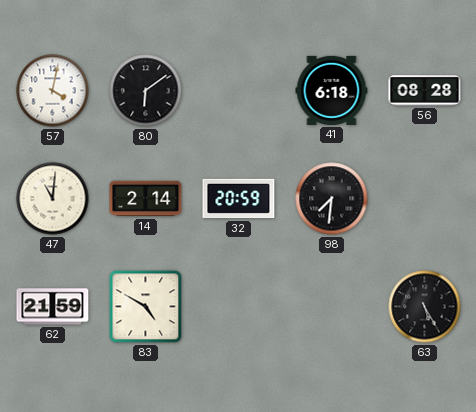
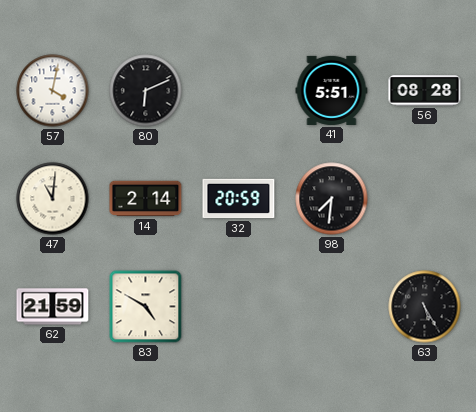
80: 6:09 -> 6:11 (146, 91)
41: 6:18 -> 5:51 (332, 90)
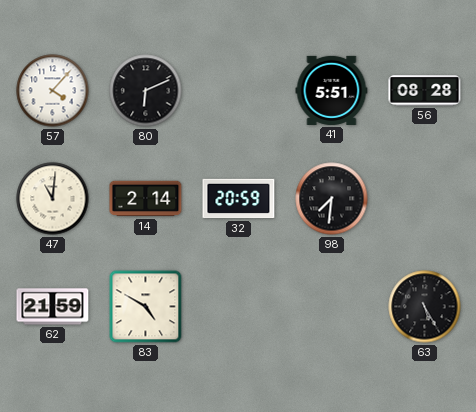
57: 4:02 -> 4:07 (53, 91)
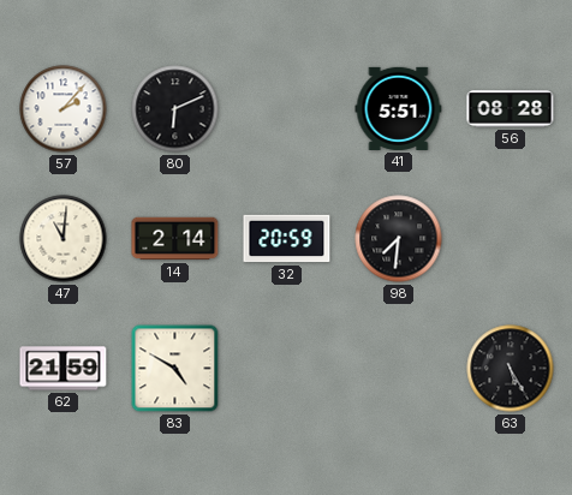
57: 4:07 -> 2:07 (64, 109)
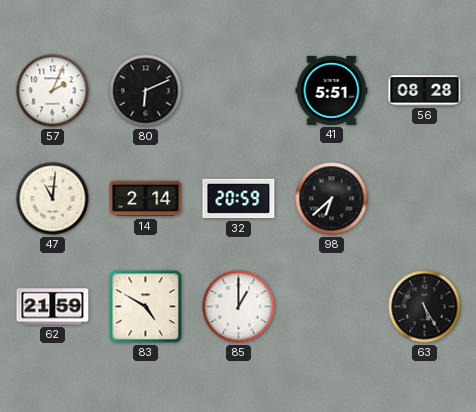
57: 2:07 -> 2:04 (53, 91)
98: 7:31 -> 6:38 (332, 199)
85: none -> 1:00 (239, 307)
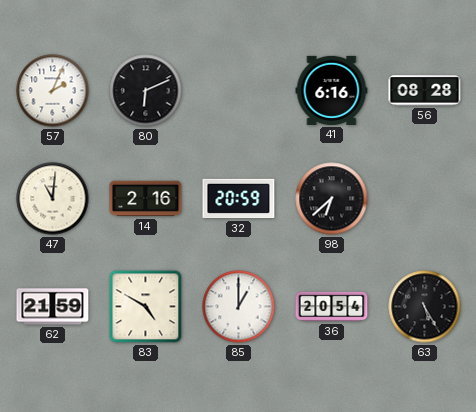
41: 5:51 -> 6:16 (332, 90)
14: 2:14 -> 2:16 (146, 199)
36: none -> 20:54 (332, 307)
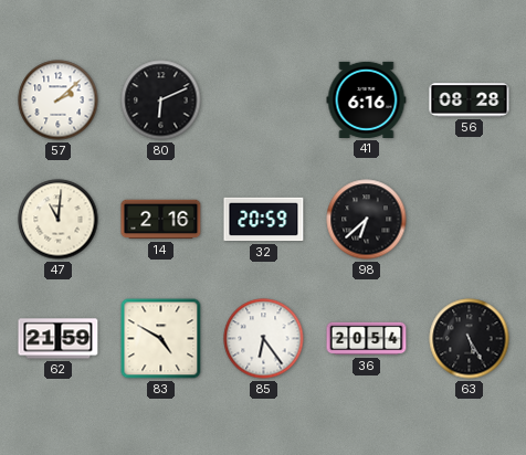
57: 2:04 -> 2:08 (59, 100)
85: 1:00 -> 6:24 (264, 339)
